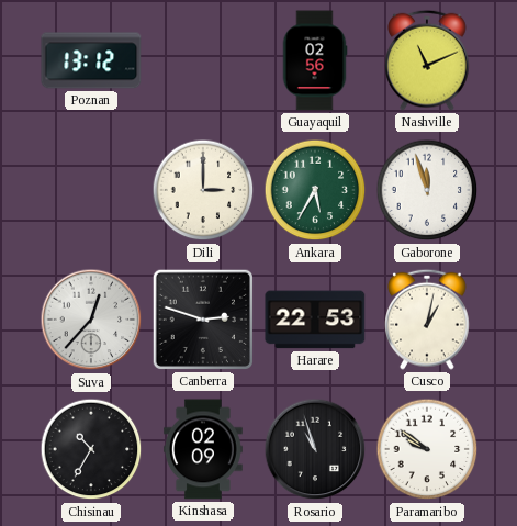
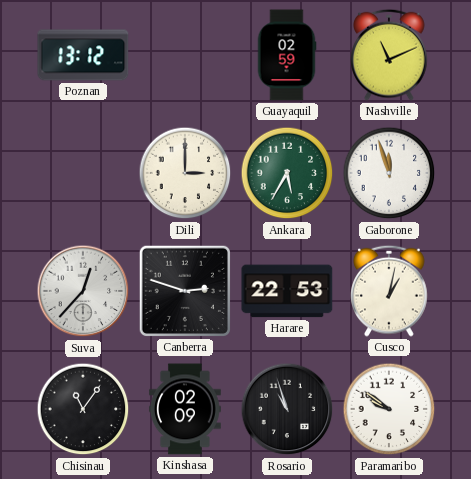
Guayaquil: 02:56 -> 02:59 (287, 55)
Chisinau: 10:35 -> 11:06 (83, 409)
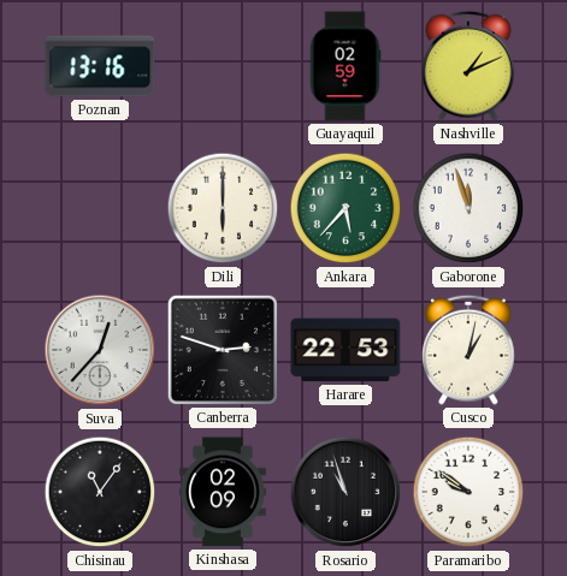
Poznan: 13:12 -> 13:16 (100, 66)
Nashville: 11:11 -> 1:11 (468, 66)
Dili: 3:00 -> 6:00 (223, 208)
Ankara: 5:35 -> 5:37 (345, 208)
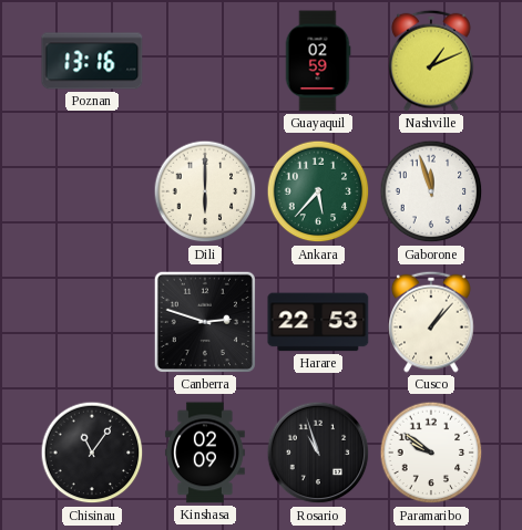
Suva: 12:37 -> none (100, 350)
Cusco: 1:02 -> 1:07 (431, 322)
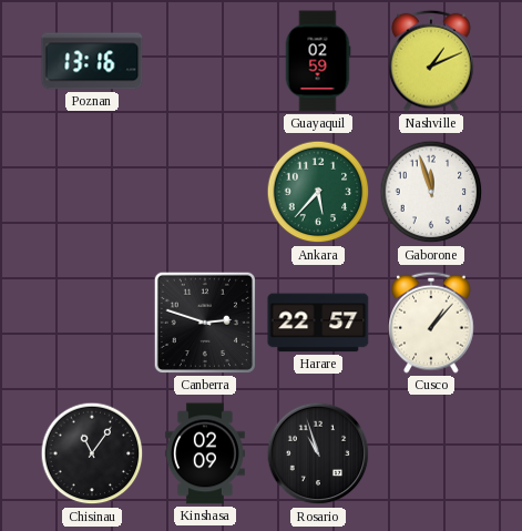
Dili: 6:00 -> none (205, 191)
Harare: 22:53 -> 22:57 (318, 323)
Paramaribo: 9:51 -> none (431, 453)
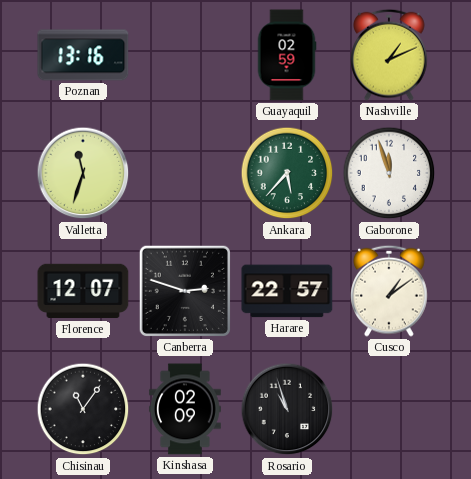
Valletta: none -> 11:33 (83, 173)
Florence: none -> 12:07 (83, 291)
Cusco: 1:07 -> 1:09 (389, 291)
